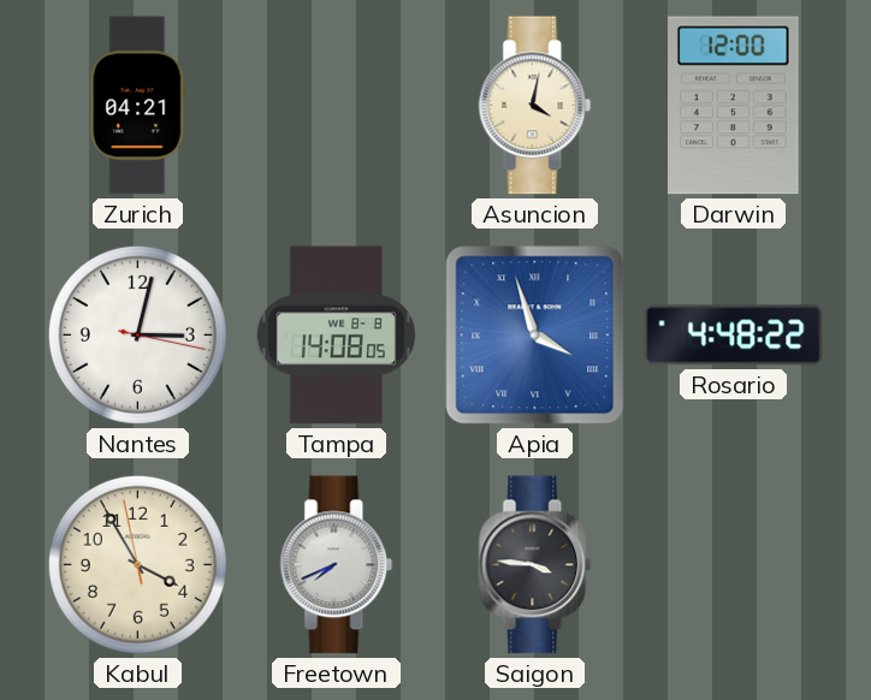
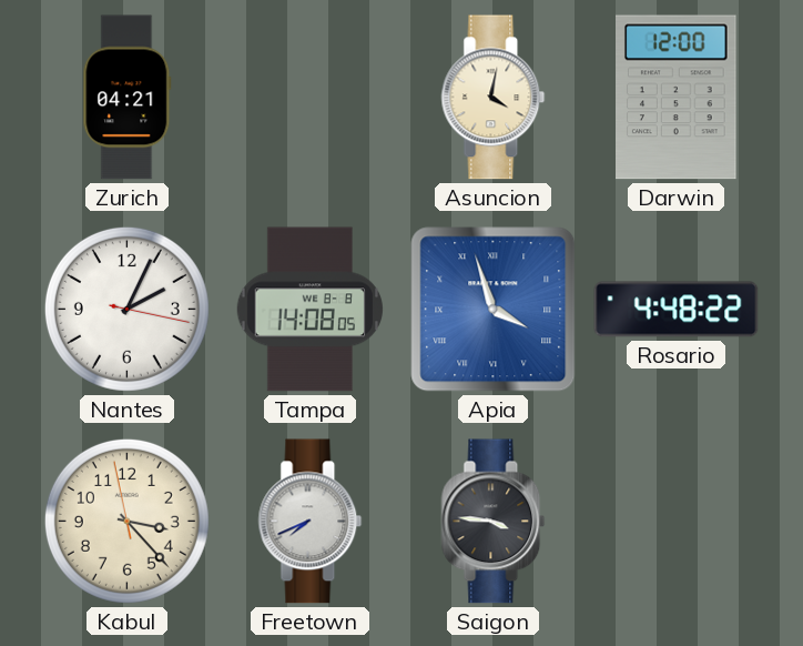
Nantes: 3:02 -> 2:04 (126, 309)
Kabul: 3:54 -> 3:22 (126, 521)
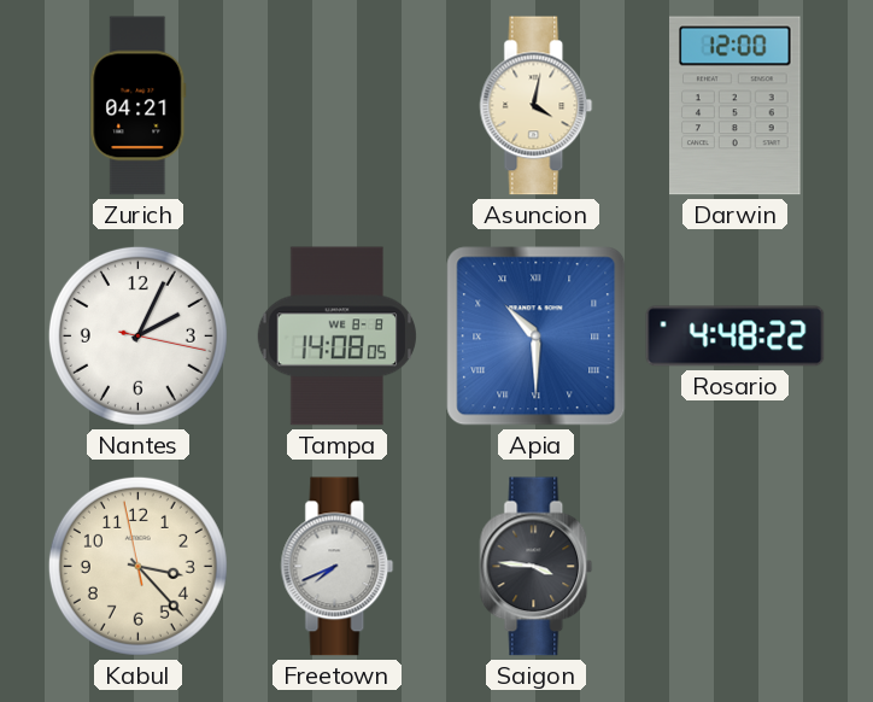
Apia: 3:57 -> 10:30 (537, 337)
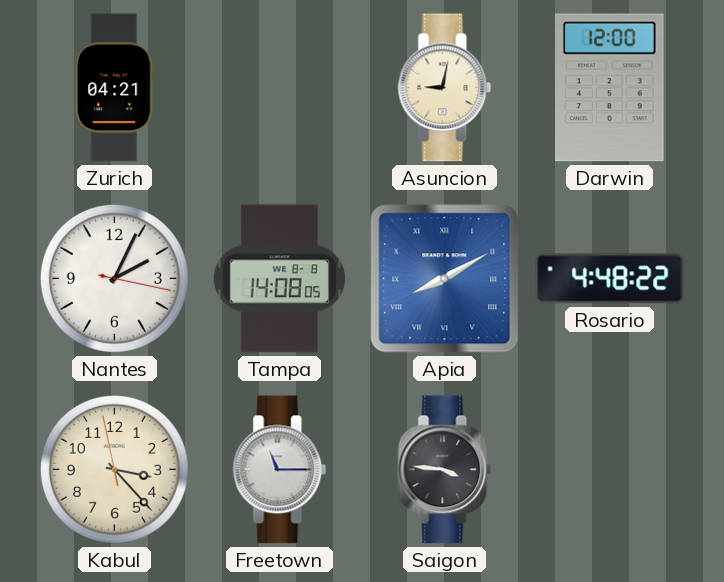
Asuncion: 4:02 -> 9:02 (445, 88)
Apia: 10:30 -> 8:10 (445, 279)
Freetown: 7:41 -> 11:15 (280, 470)
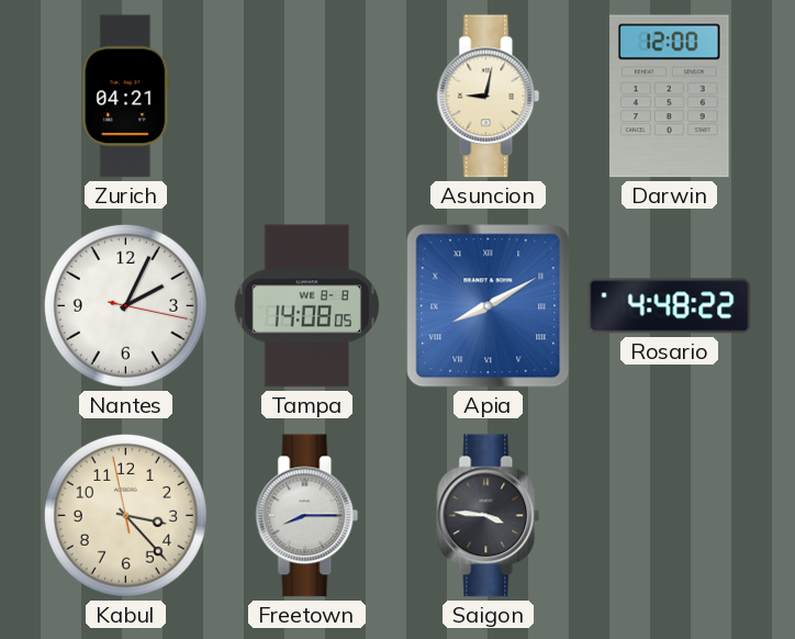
Freetown: 11:15 -> 8:15 (307, 516)
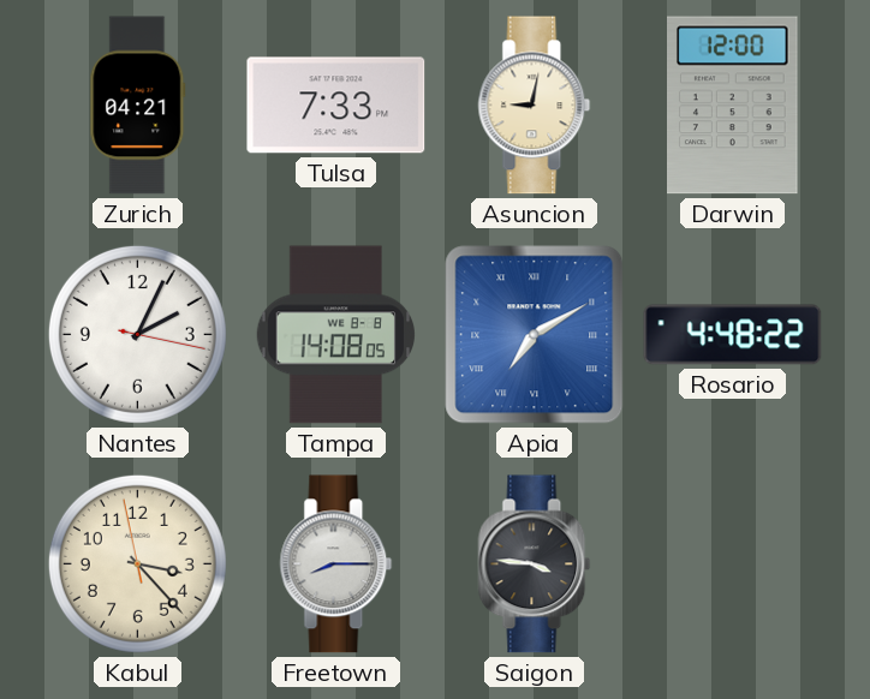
Tulsa: none -> 7:33 (336, 106)
Apia: 8:10 -> 7:10 (535, 335)
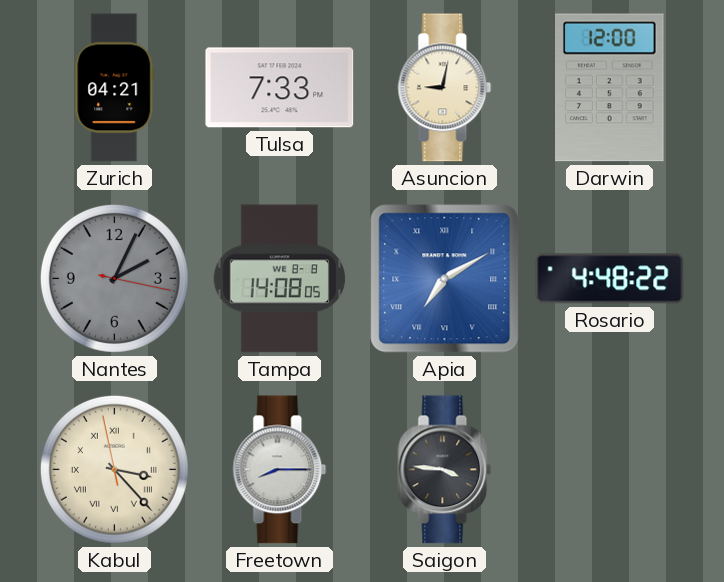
Nantes dial: white -> grey (114, 278)
Kabul numerals: Arabic -> Roman (114, 469)
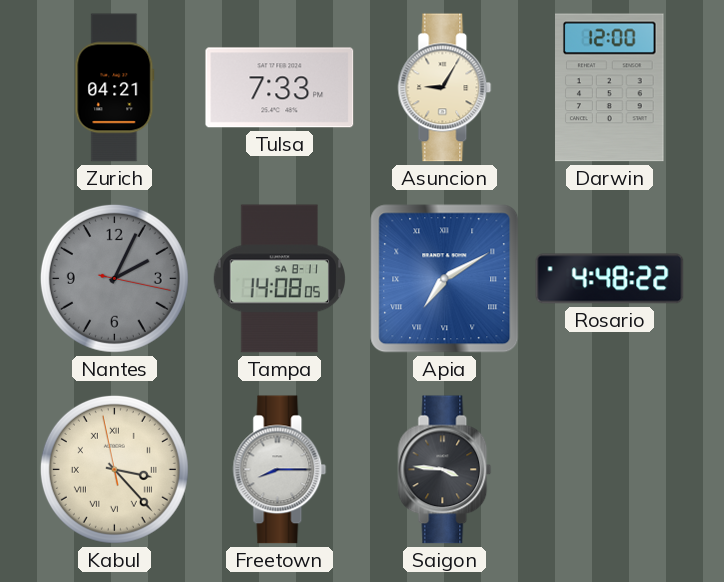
Asuncion: 9:02 -> 9:05 (445, 88)
Tampa date: WE 8-8 -> SA 8-11 (280, 279)
